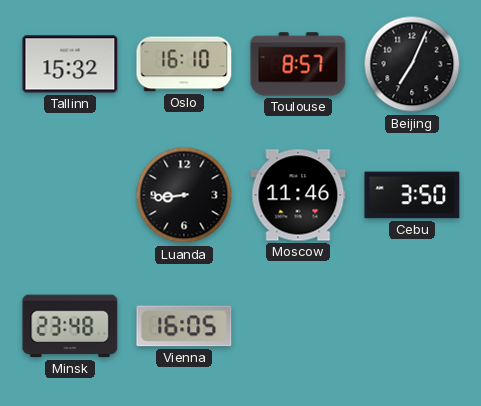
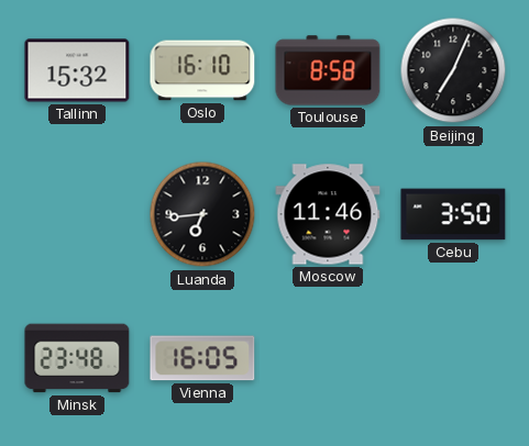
Toulouse: 8:57 -> 8:58 (328, 70)
Luanda: 8:44 -> 6:44 (202, 214)
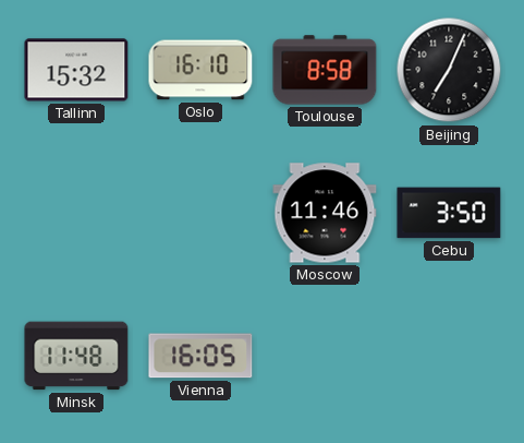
Luanda: 6:44 -> none (202, 214)
Minsk: 23:48 -> 11:48 (76, 356)
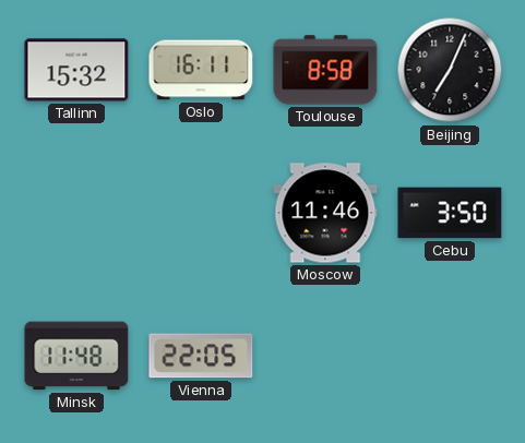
Oslo: 16:10 -> 16:11 (201, 70)
Vienna: 16:05 -> 22:05 (201, 356)
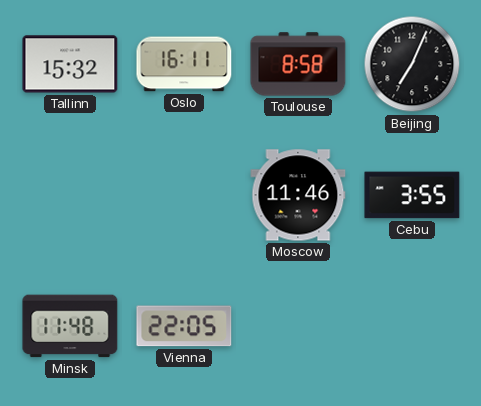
Cebu: 3:50 -> 3:55 (412, 195)
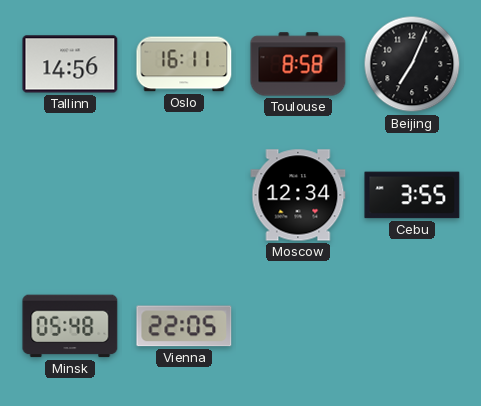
Tallinn: 15:32 -> 14:56 (70, 64)
Moscow: 11:46 -> 12:34 (298, 195)
Minsk: 11:48 -> 05:48 (70, 326)
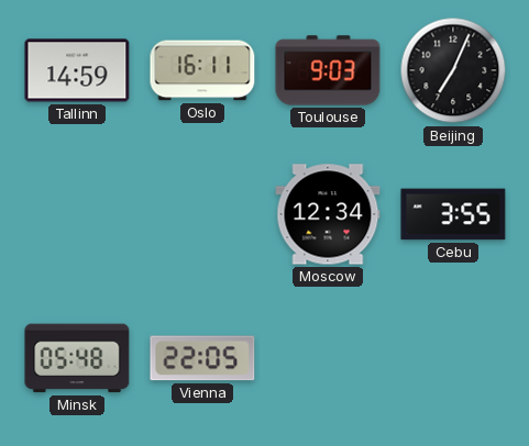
Tallinn: 14:56 -> 14:59 (77, 70)
Toulouse: 8:58 -> 9:03 (328, 70)
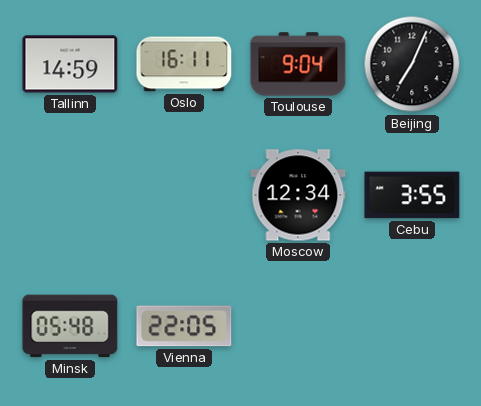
Toulouse: 9:03 -> 9:04 (298, 64)
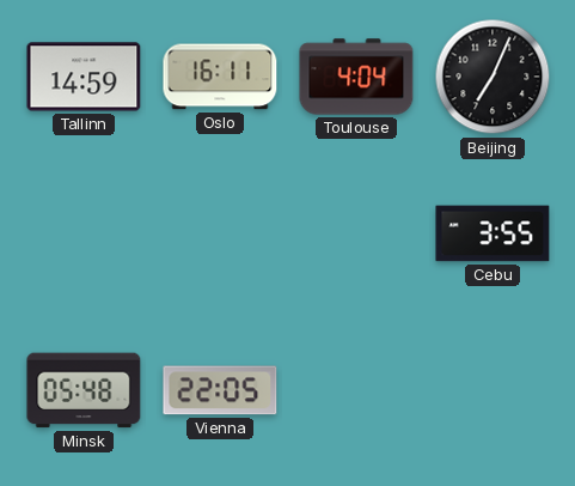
Toulouse: 9:04 -> 4:04 (356, 77)
Moscow: 12:34 -> none (298, 195)
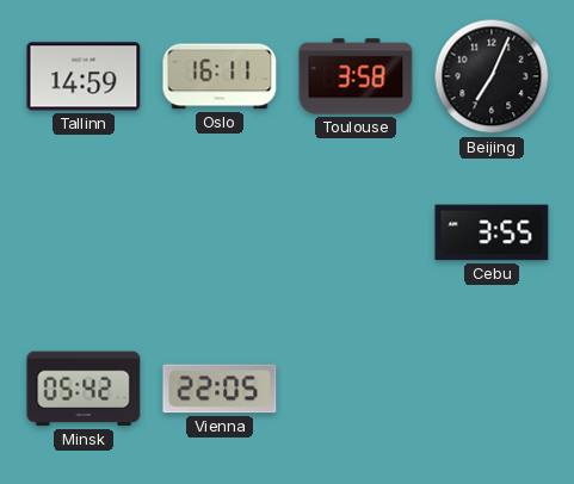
Toulouse: 4:04 -> 3:58 (356, 76)
Minsk: 05:48 -> 05:42 (84, 389)
